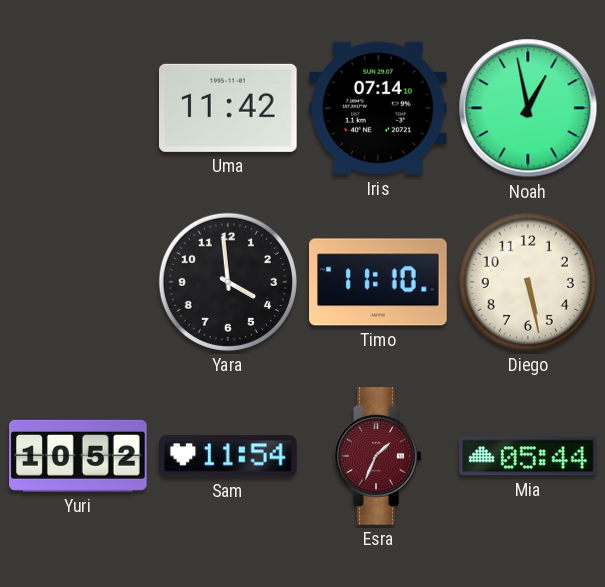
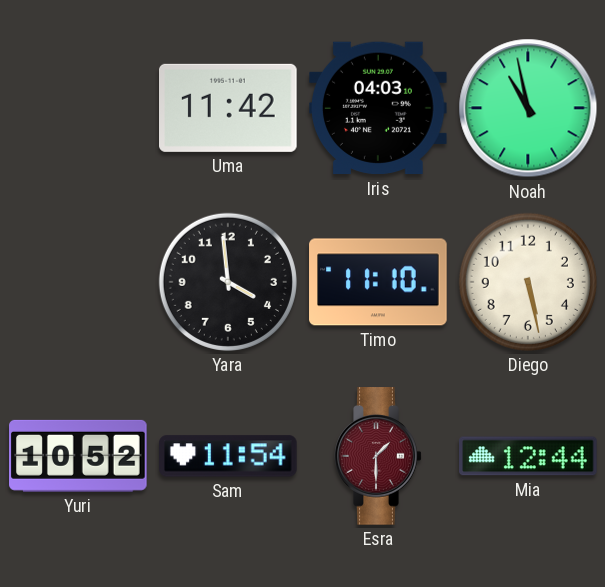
Iris: 07:14 -> 04:03 (379, 108)
Noah: 12:58 -> 10:58 (528, 108)
Esra: 1:34 -> 1:30 (378, 456)
Mia: 05:44 -> 12:44 (528, 456)
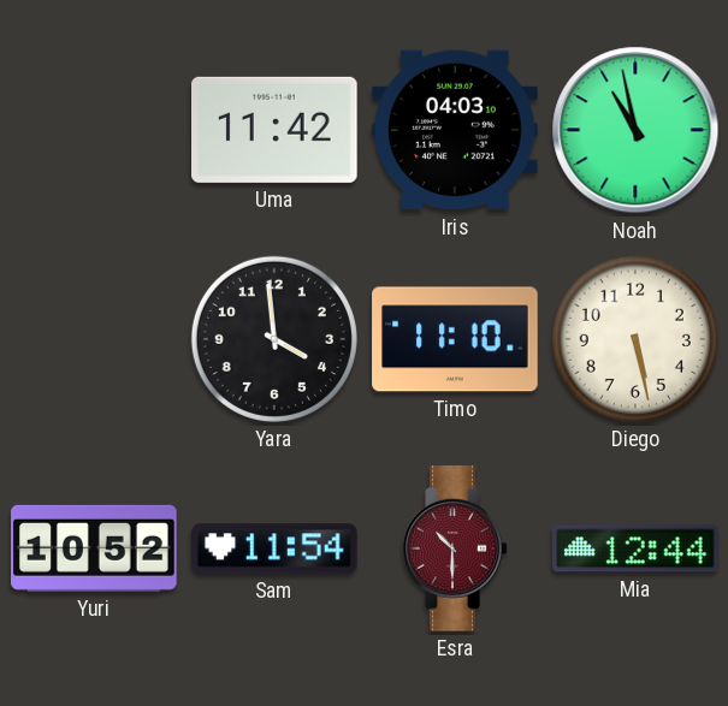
Esra: 1:30 -> 10:30 (455, 548)
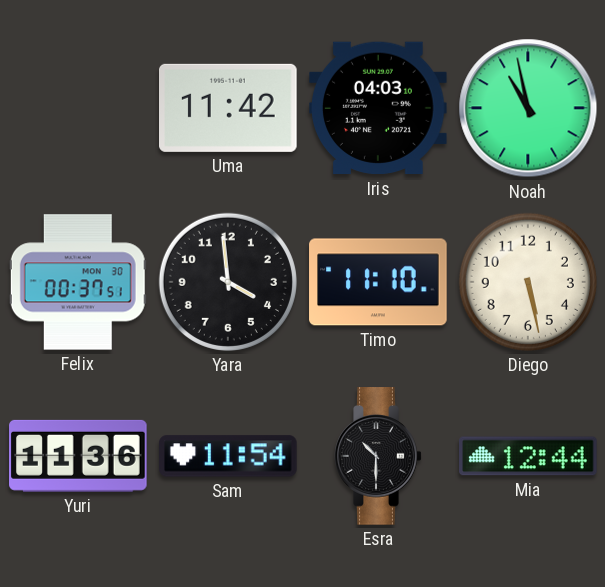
Felix: none -> 00:37 (78, 282)
Yuri: 10:52 -> 11:36 (78, 456)
Esra dial: burgundy -> black (378, 456)
